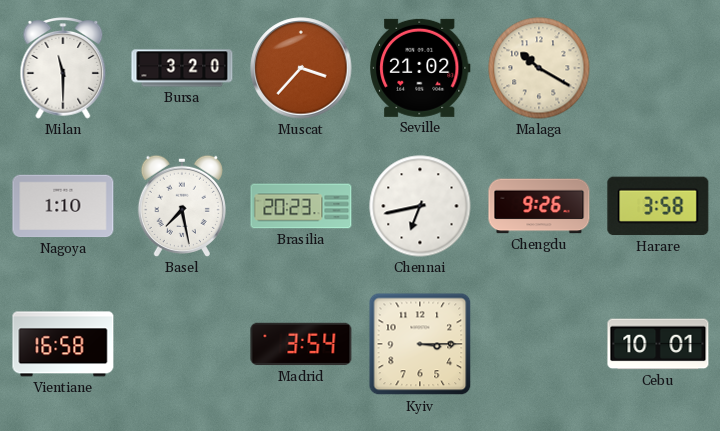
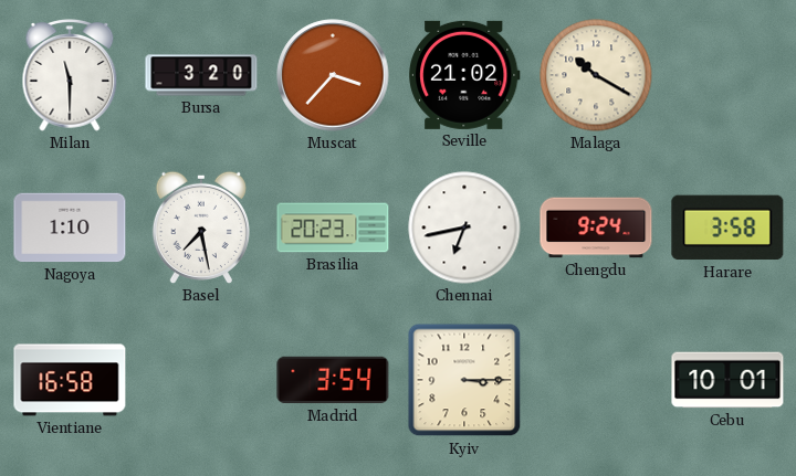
Chengdu: 9:26 -> 9:24 (596, 228)
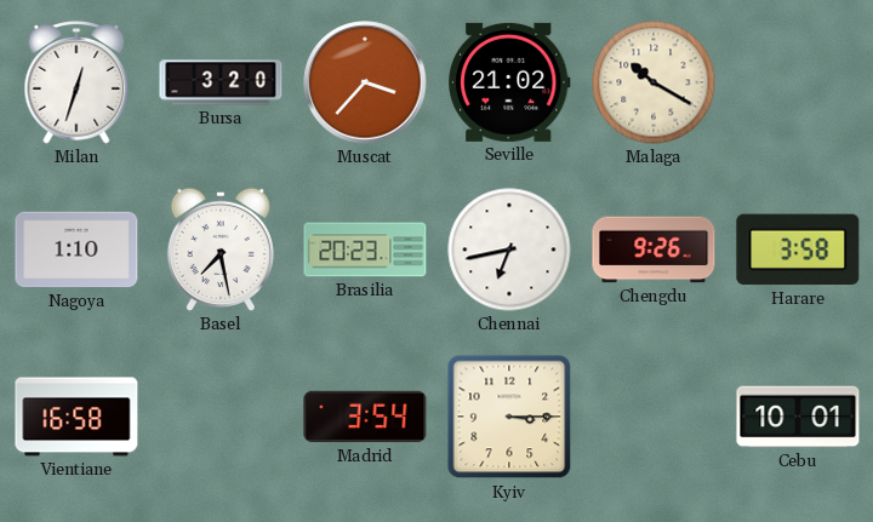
Milan: 11:30 -> 12:33 (76, 84)
Chengdu: 9:24 -> 9:26 (654, 249)
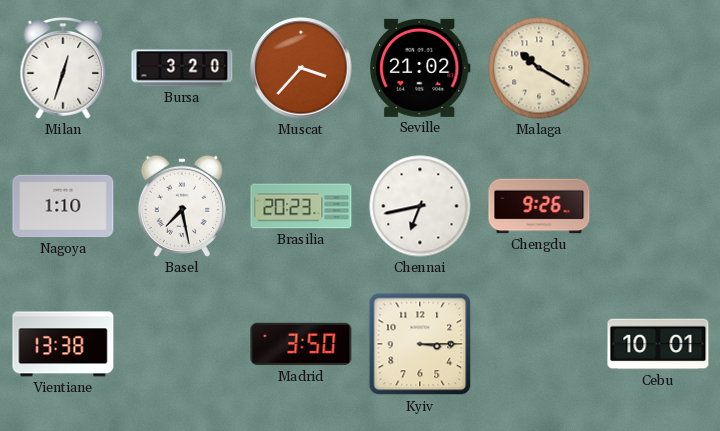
Harare: 3:58 -> none (798, 249)
Vientiane: 16:58 -> 13:38 (63, 344)
Madrid: 3:54 -> 3:50 (301, 344)
